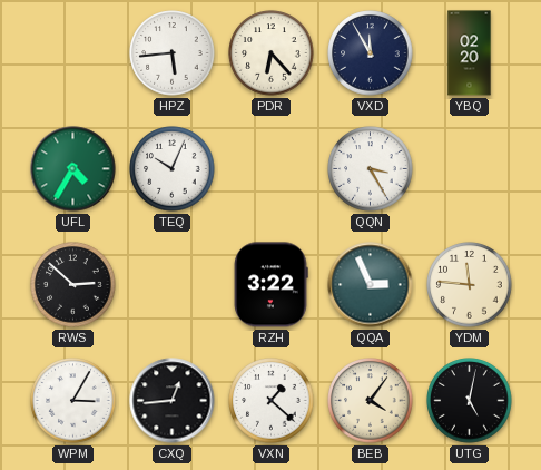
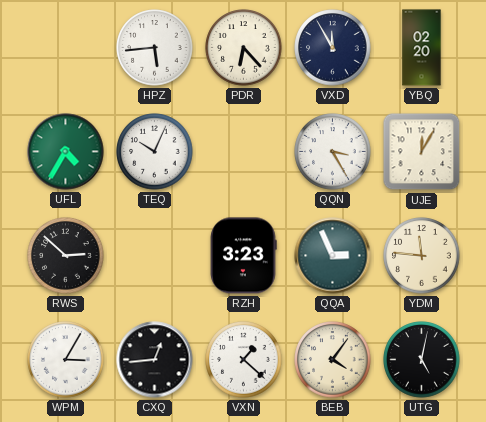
UJE: none -> 12:05 (422, 152)
RZH: 3:22 -> 3:23 (243, 256)
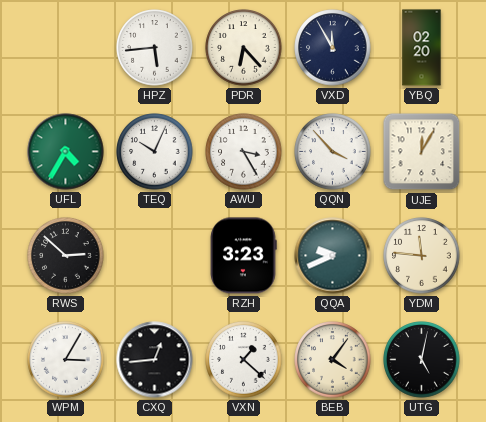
AWU: none -> 3:25 (244, 152)
QQN: 3:25 -> 3:53 (333, 152)
QQA: 2:56 -> 9:41 (333, 256)
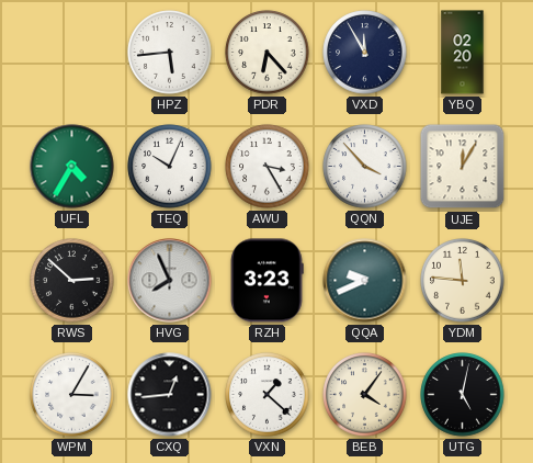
HVG: none -> 7:56 (170, 281)
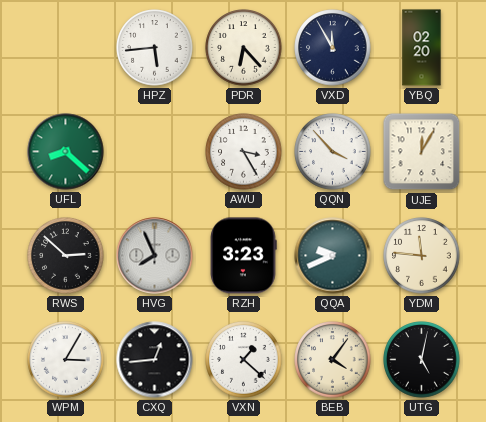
UFL: 4:35 -> 8:22 (66, 152)
TEQ: 10:04 -> none (170, 167)
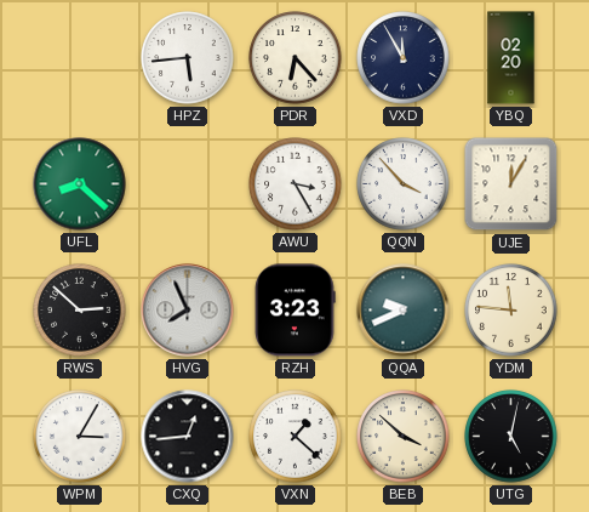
BEB: 4:06 -> 3:52 (404, 437)
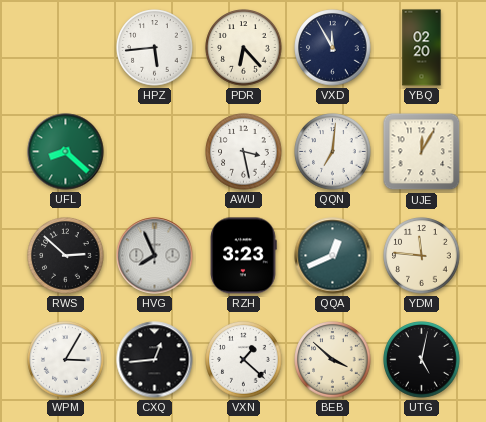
AWU: 3:25 -> 3:28 (244, 152)
QQN: 3:53 -> 7:01 (333, 152)
QQA: 9:41 -> 12:41 (333, 256)
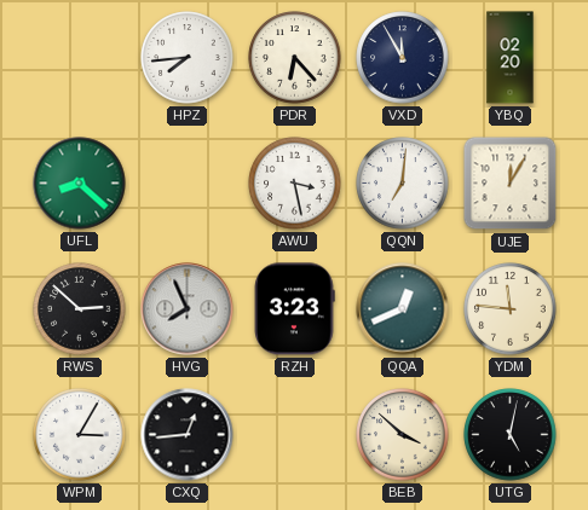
HPZ: 5:44 -> 7:44 (188, 58)
VXN: 1:22 -> none (244, 360)
